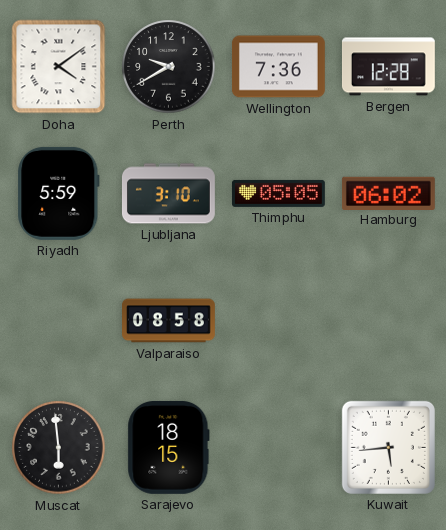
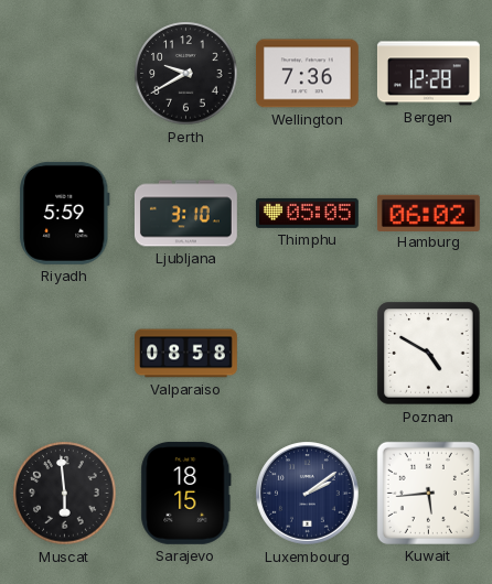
Doha: 4:09 -> none (59, 67)
Poznan: none -> 4:50 (429, 354)
Luxembourg: none -> 2:09 (308, 494)
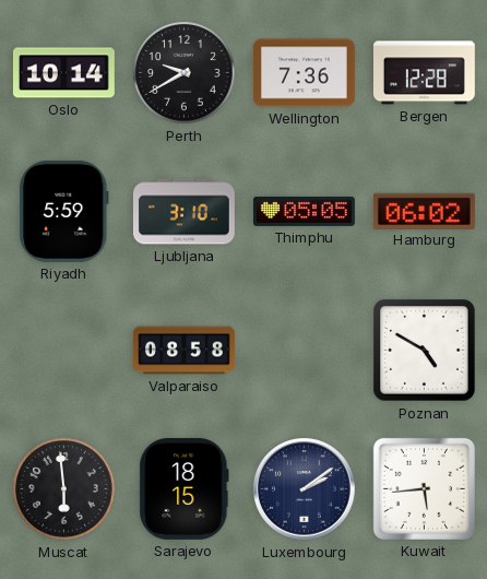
Oslo: none -> 10:14 (63, 73)
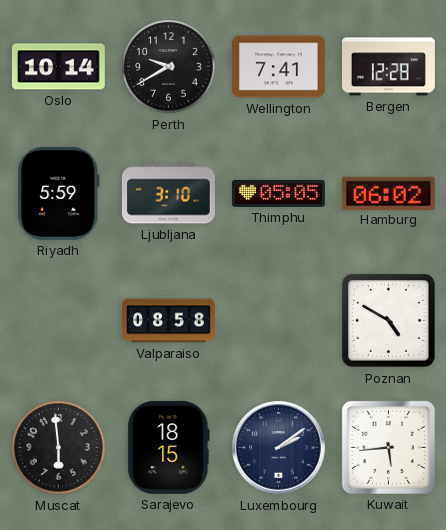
Wellington: 7:36 -> 7:41 (278, 67)
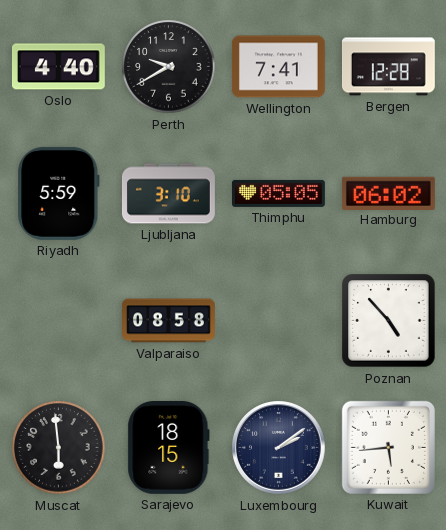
Oslo: 10:14 -> 4:40 (58, 67)
Poznan: 4:50 -> 4:53 (389, 321)
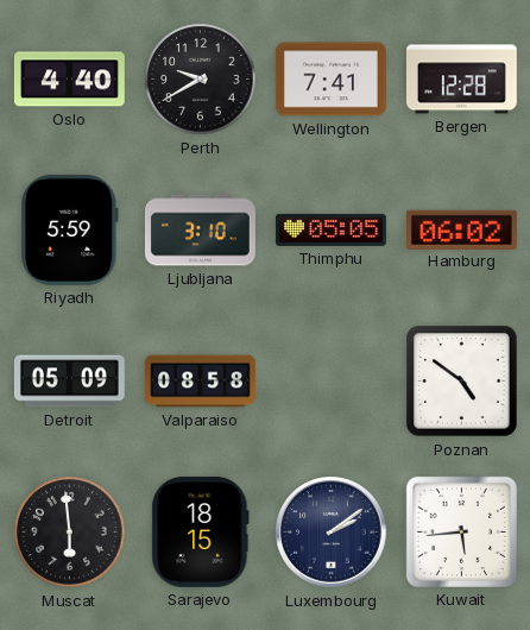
Detroit: none -> 05:09 (69, 382)
Poznan: 4:53 -> 4:51 (462, 382)
